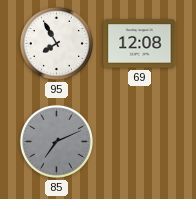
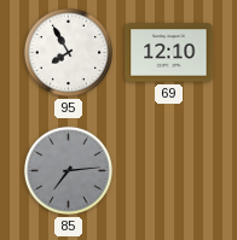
69: 12:08 -> 12:10 (169, 53)
85: 7:11 -> 7:14 (68, 170)
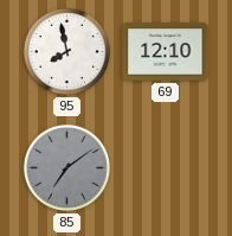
95: 7:55 -> 7:58 (66, 51)
85: 7:14 -> 7:09 (66, 167)
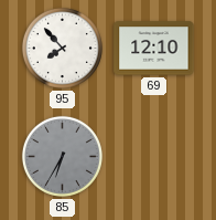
95: 7:58 -> 7:53 (62, 48)
85: 7:09 -> 6:35 (62, 156)
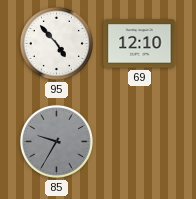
95: 7:53 -> 4:53 (56, 43)
85: 6:35 -> 9:35 (56, 141)
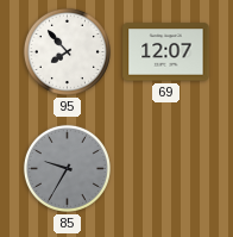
95: 4:53 -> 7:53 (67, 51)
69: 12:10 -> 12:07 (166, 52)
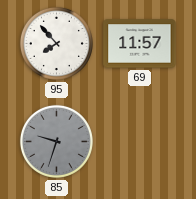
69: 12:07 -> 11:57 (140, 44)
85: 9:35 -> 9:33 (56, 141)
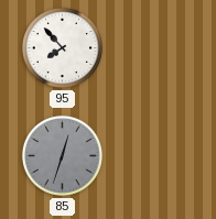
69: 11:57 -> none (140, 44)
85: 9:33 -> 12:33 (62, 155)
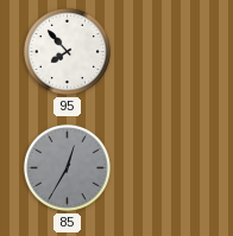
85: 12:33 -> 12:35 (67, 167)
